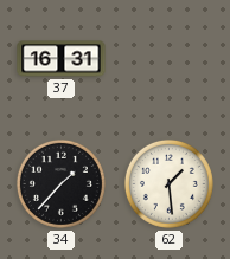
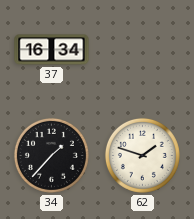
37: 16:31 -> 16:34 (52, 50)
62: 1:29 -> 1:48 (142, 155)
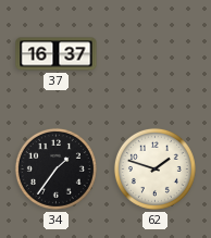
37: 16:34 -> 16:37 (57, 54)
34: 1:37 -> 1:36 (55, 168)
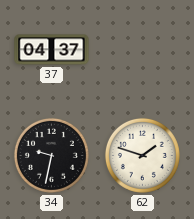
37: 16:37 -> 04:37 (52, 50)
34: 1:36 -> 9:32 (51, 155)
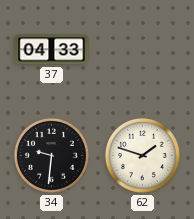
37: 04:37 -> 04:33 (52, 50)
34: 9:32 -> 9:31 (51, 155)
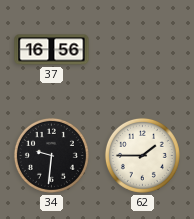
37: 04:33 -> 16:56 (52, 50)
62: 1:48 -> 1:45 (142, 155)
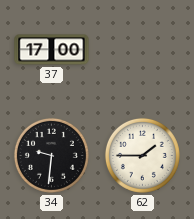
37: 16:56 -> 17:00 (52, 50)
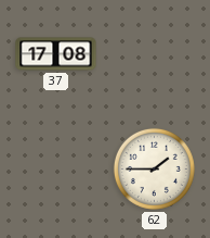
37: 17:00 -> 17:08 (56, 54)
34: 9:31 -> none (51, 155)
